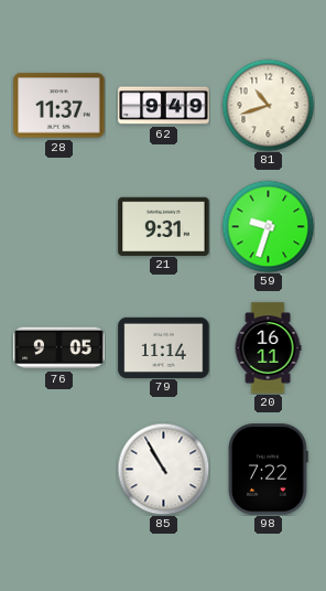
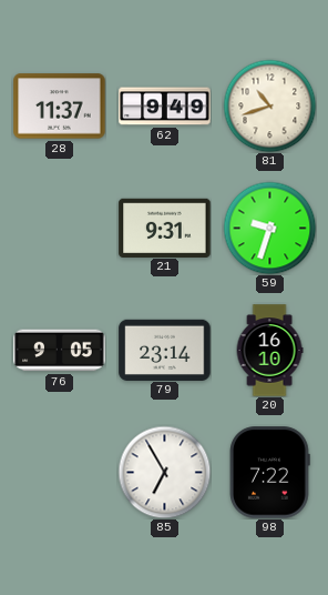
79: 11:14 -> 23:14 (165, 350)
20: 16:11 -> 16:10 (269, 351)
85: 10:55 -> 6:55 (164, 472)
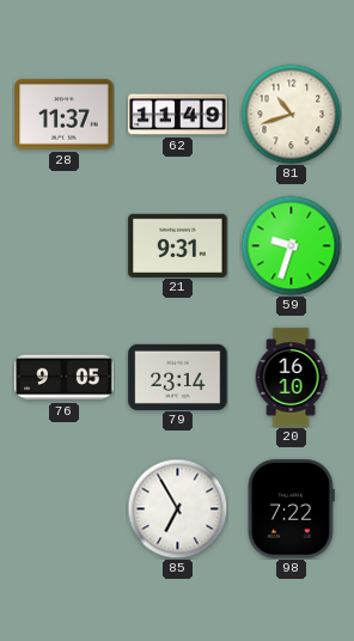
62: 9:49 -> 11:49 (178, 115)
